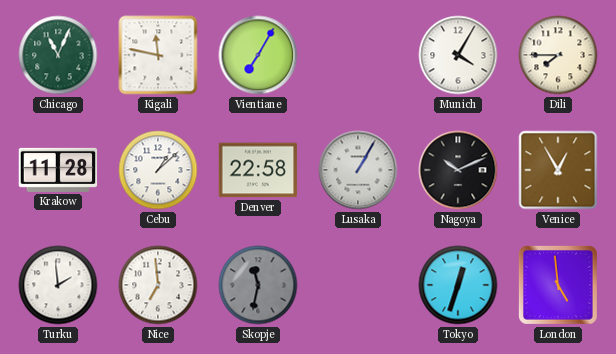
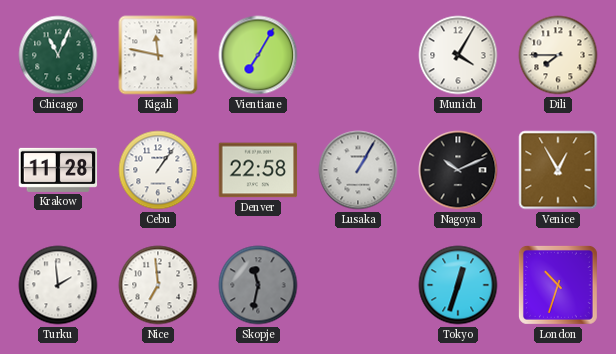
Cebu: 1:08 -> 1:06 (158, 170)
London: 4:59 -> 10:33 (558, 285)
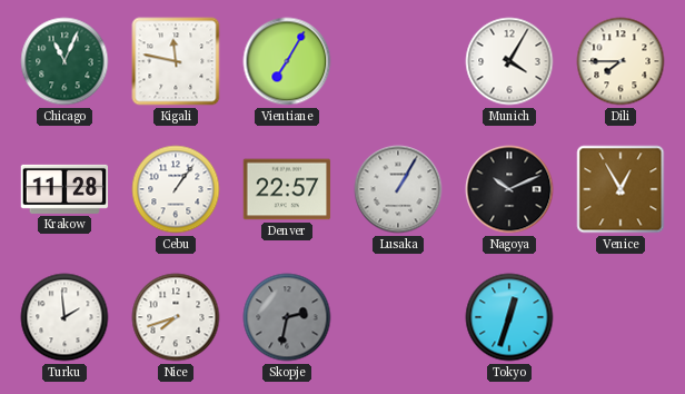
Denver: 22:58 -> 22:57 (287, 189)
Nice: 6:59 -> 7:42 (176, 317)
Skopje: 11:32 -> 2:32 (287, 317)
London: 10:33 -> none (558, 285)
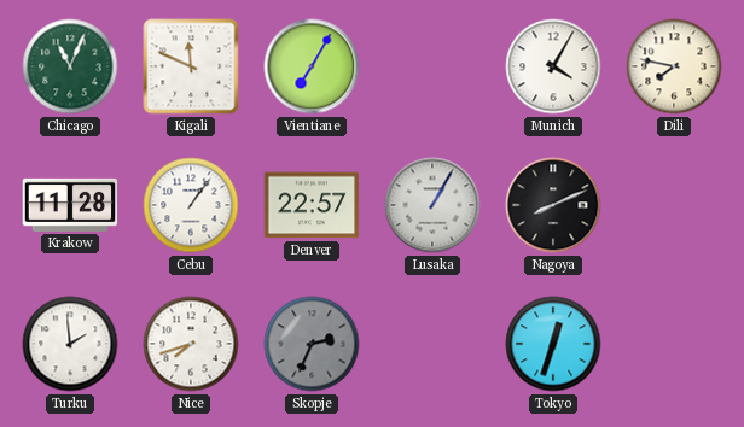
Kigali: 11:47 -> 11:49 (191, 66)
Dili: 7:45 -> 7:47 (674, 66)
Nagoya: 10:11 -> 8:11 (553, 205)
Venice: 12:55 -> none (621, 189)
Skopje: 2:32 -> 2:34 (312, 344)
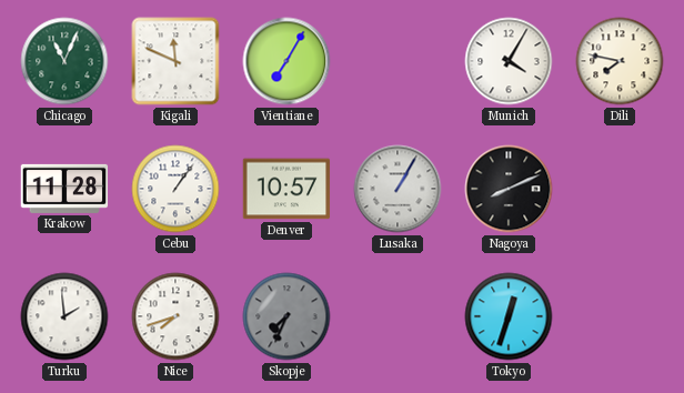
Denver: 22:57 -> 10:57 (286, 189)
Skopje: 2:34 -> 7:34 (286, 316)
